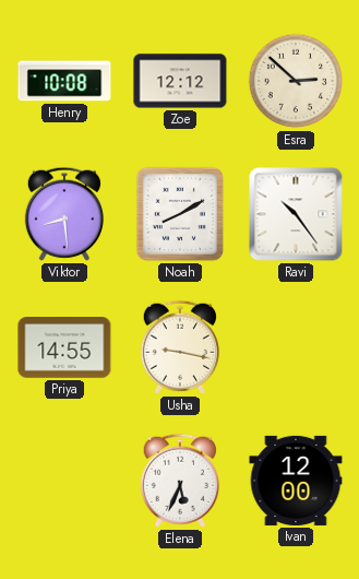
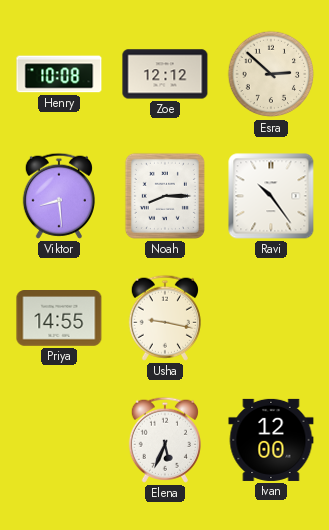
Noah: 8:10 -> 8:15 (165, 196)
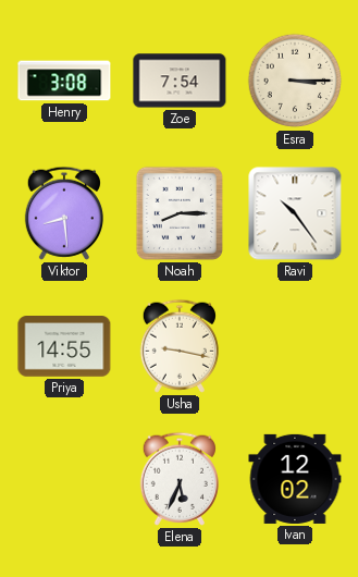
Henry: 10:08 -> 3:08 (64, 81)
Zoe: 12:12 -> 7:54 (180, 81)
Esra: 2:52 -> 3:15 (295, 81)
Ivan: 12:00 -> 12:02 (295, 479)
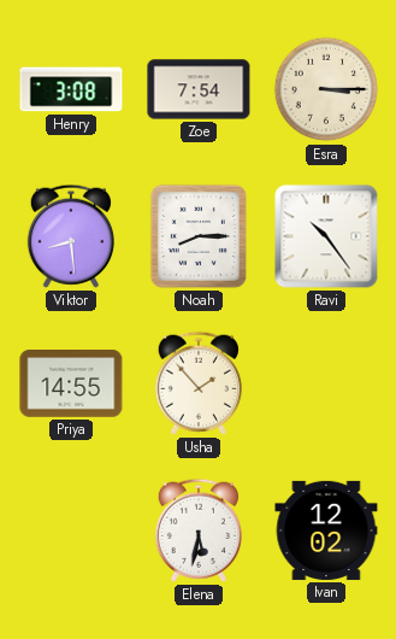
Usha: 9:17 -> 1:53 (199, 383)
Elena: 5:34 -> 5:32 (199, 530)
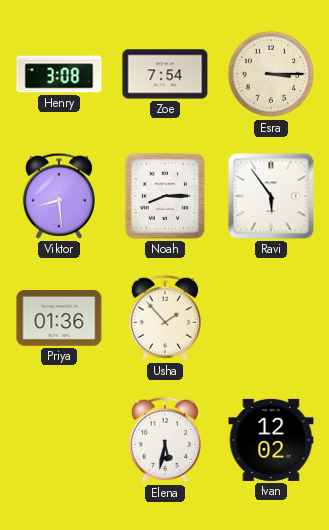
Ravi: 10:24 -> 5:54 (271, 196)
Priya: 14:55 -> 01:36 (59, 318)
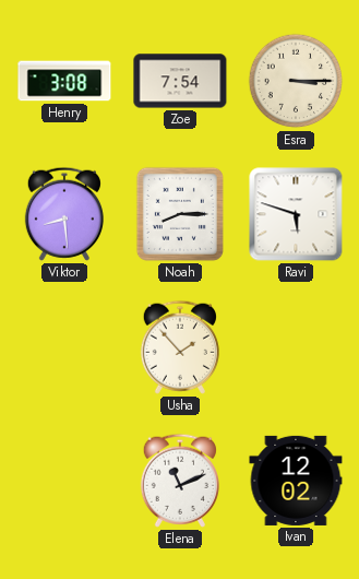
Ravi: 5:54 -> 5:48 (296, 214)
Priya: 01:36 -> none (59, 318)
Elena: 5:32 -> 11:11 (180, 481)
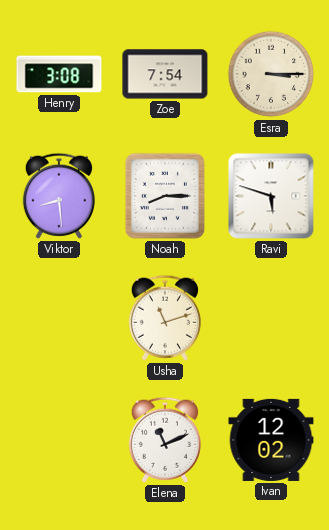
Usha: 1:53 -> 11:12 (165, 318)
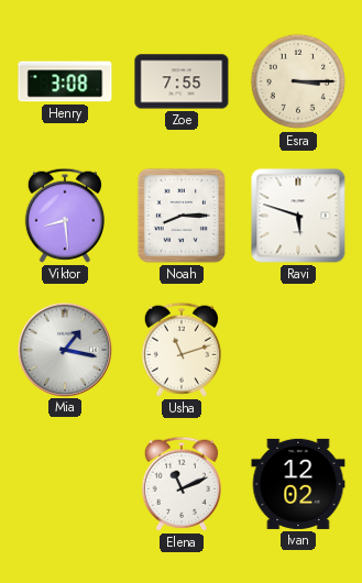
Zoe: 7:54 -> 7:55 (182, 81)
Mia: none -> 1:17 (64, 349)
